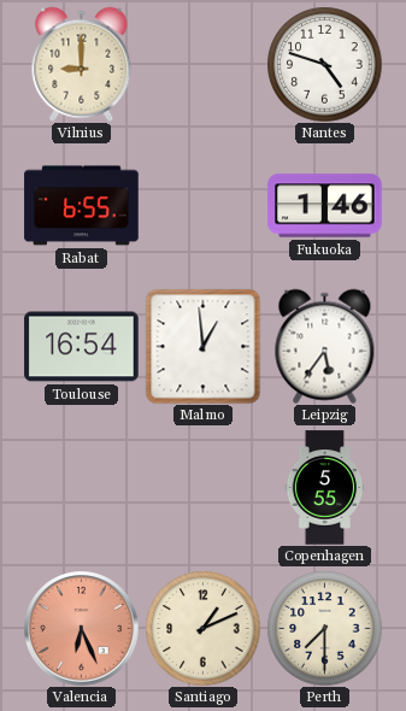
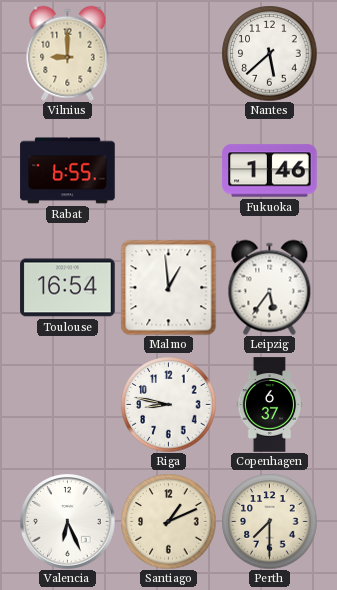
Nantes: 4:48 -> 5:38 (269, 53)
Riga: none -> 8:47 (168, 404)
Copenhagen: 5:55 -> 6:37 (270, 405)
Valencia dial: salmon -> white (68, 522)
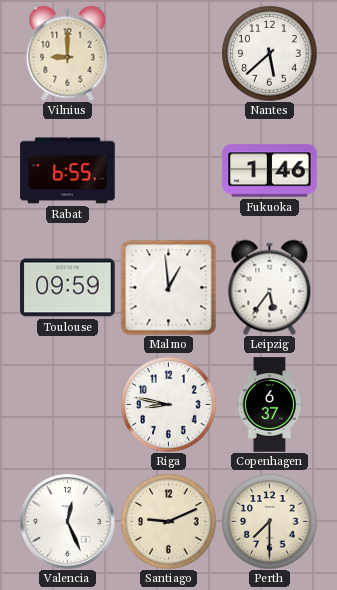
Toulouse: 16:54 -> 09:59 (68, 288)
Valencia: 6:26 -> 12:26 (68, 522)
Santiago: 1:11 -> 9:11 (168, 521)
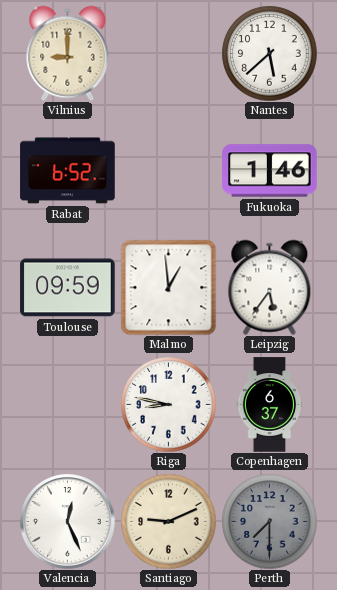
Rabat: 6:55 -> 6:52 (68, 171)
Perth dial: cream -> grey (269, 521)
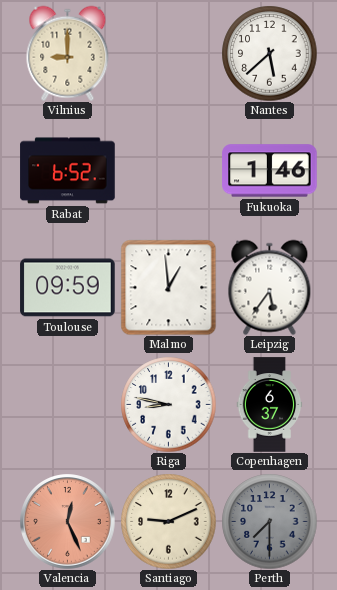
Valencia dial: white -> salmon (68, 522)
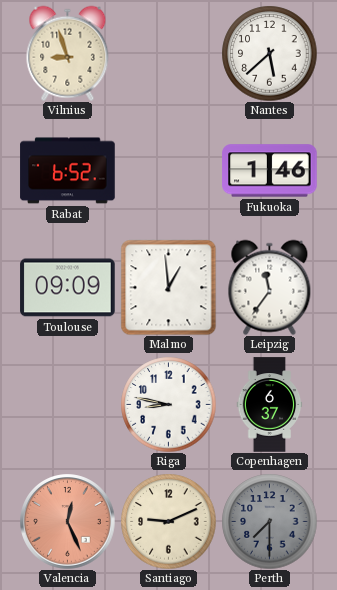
Vilnius: 9:00 -> 8:57 (68, 53)
Toulouse: 09:59 -> 09:09 (68, 288)
Leipzig: 5:36 -> 11:36 (270, 287)
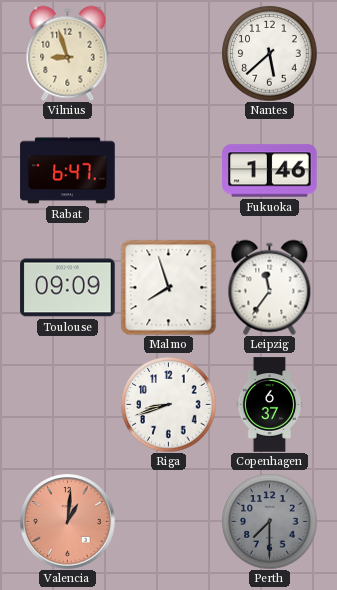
Rabat: 6:52 -> 6:47 (68, 171)
Malmo: 12:59 -> 7:57 (168, 287)
Riga: 8:47 -> 8:42 (168, 404)
Valencia: 12:26 -> 1:01 (68, 522)
Santiago: 9:11 -> none (168, 521)
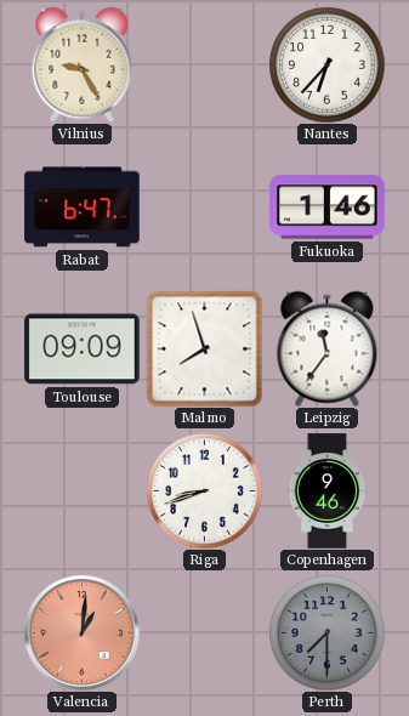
Vilnius: 8:57 -> 9:25 (83, 64)
Nantes: 5:38 -> 6:37 (326, 64)
Copenhagen: 6:37 -> 9:46 (328, 491)
